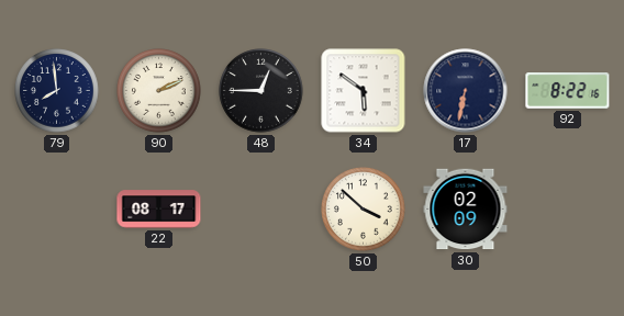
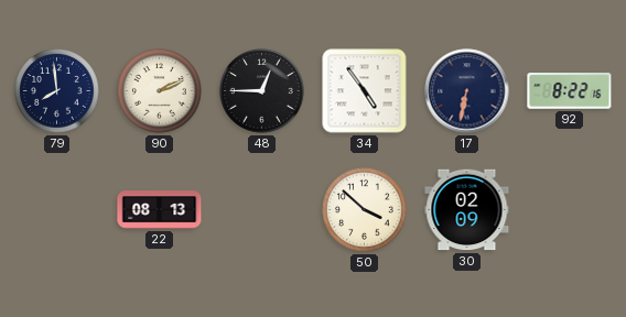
34: 5:51 -> 4:54 (365, 91)
22: 08:17 -> 08:13 (160, 210)
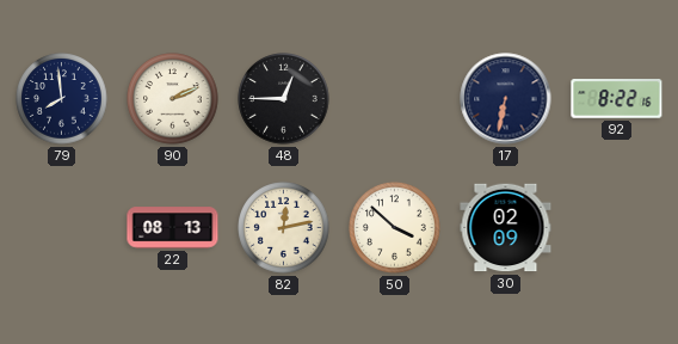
34: 4:54 -> none (365, 91)
82: none -> 12:13 (284, 228)
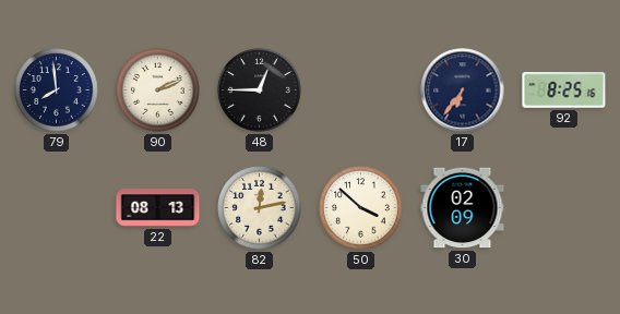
17: 6:32 -> 6:36 (463, 90)
92: 8:22 -> 8:25 (564, 90)
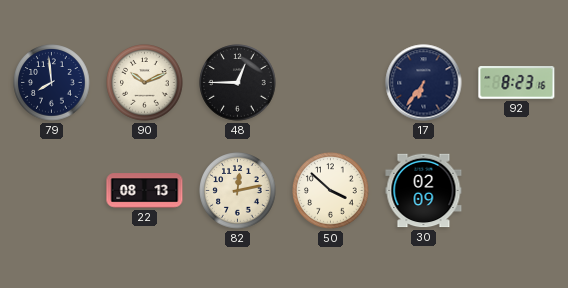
90: 2:11 -> 10:11 (145, 83)
92: 8:25 -> 8:23 (517, 83)
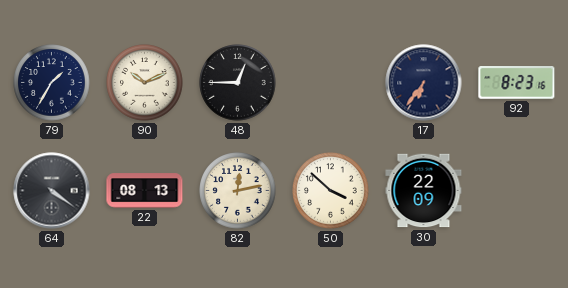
79: 7:59 -> 1:35 (52, 83)
64: none -> 4:21 (52, 191)
30: 02:09 -> 22:09 (424, 191)
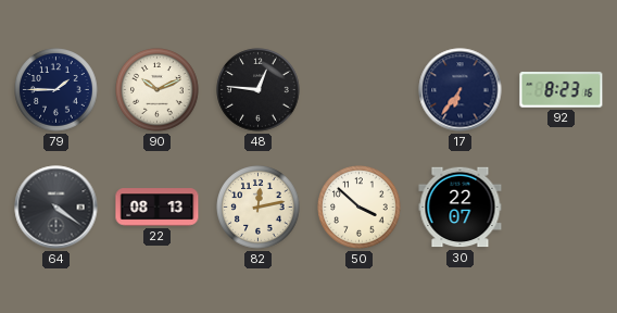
79: 1:35 -> 1:45 (56, 90)
48: 12:45 -> 12:46 (259, 90)
30: 22:09 -> 22:07 (461, 208)
